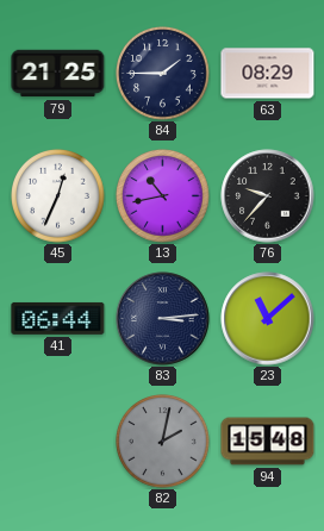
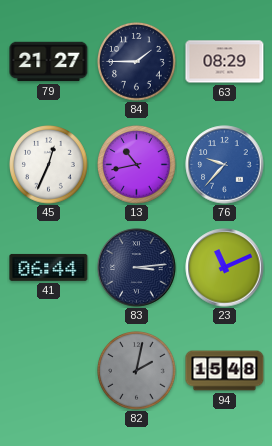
79: 21:25 -> 21:27 (49, 62)
76 dial: black -> blue (225, 165)
23: 11:08 -> 11:11 (225, 268)
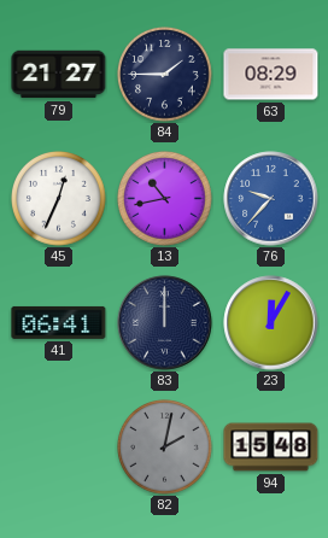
41: 06:44 -> 06:41 (59, 322)
83: 3:14 -> 12:00 (165, 323)
23: 11:11 -> 12:05 (271, 323)
